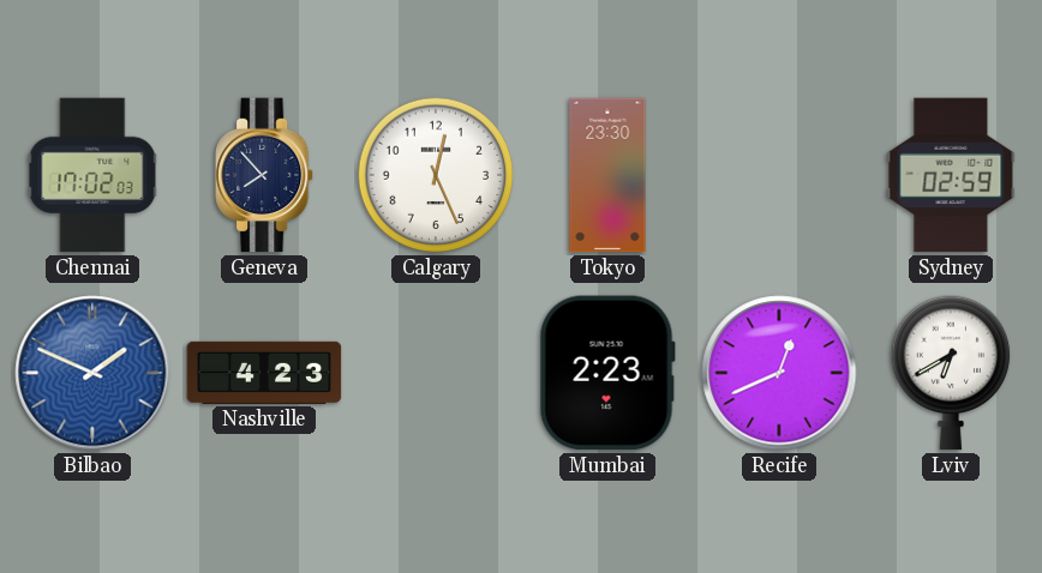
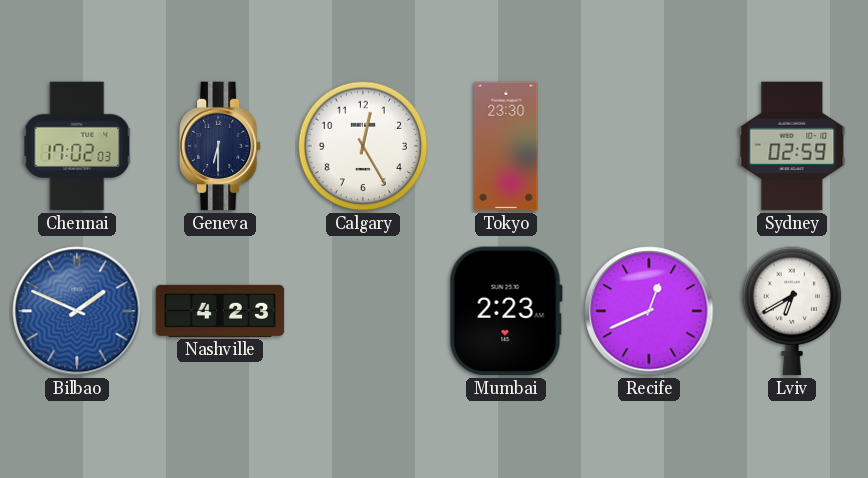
Geneva: 7:53 -> 6:30 (220, 146)
Calgary: 12:26 -> 12:25 (363, 146)
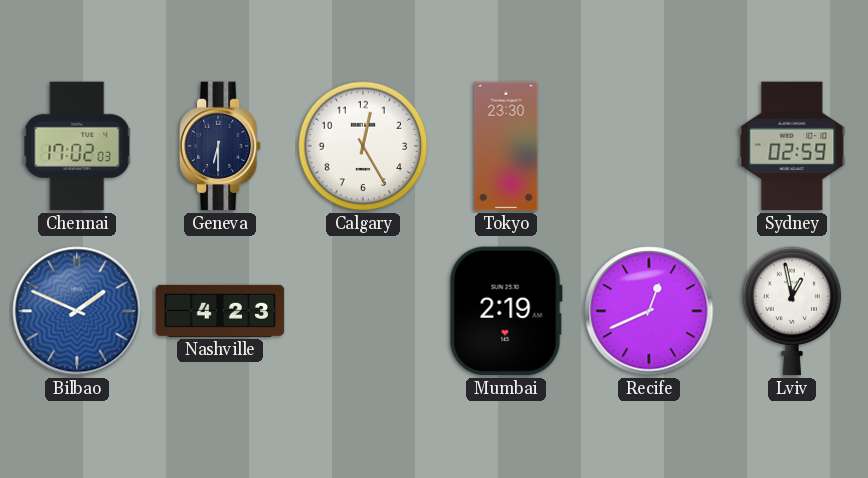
Mumbai: 2:23 -> 2:19 (506, 311)
Lviv: 6:40 -> 12:58 (792, 311)
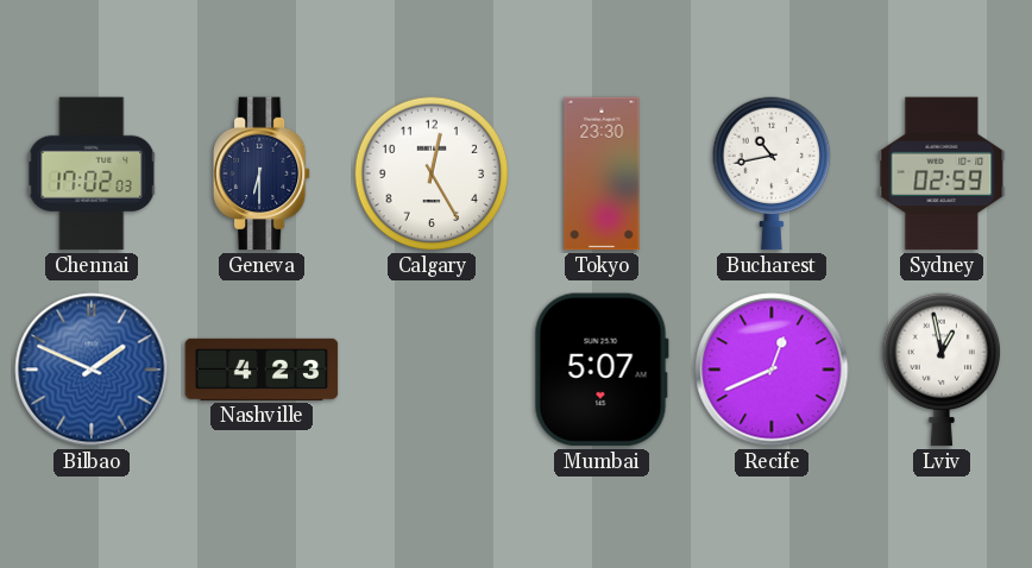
Bucharest: none -> 10:43 (772, 173)
Mumbai: 2:19 -> 5:07 (602, 370)
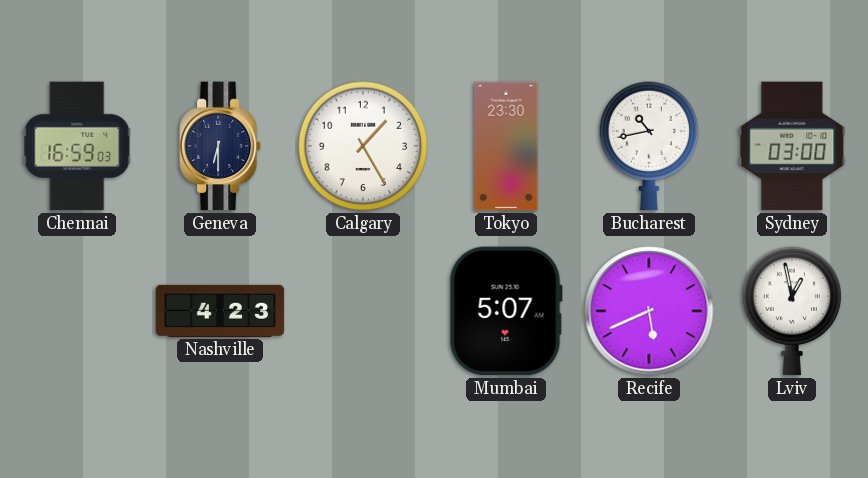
Chennai: 17:02 -> 16:59 (77, 146)
Calgary: 12:25 -> 1:25 (363, 146)
Sydney: 02:59 -> 03:00 (792, 146)
Bilbao: 1:49 -> none (92, 370)
Recife: 12:41 -> 5:41 (649, 311)
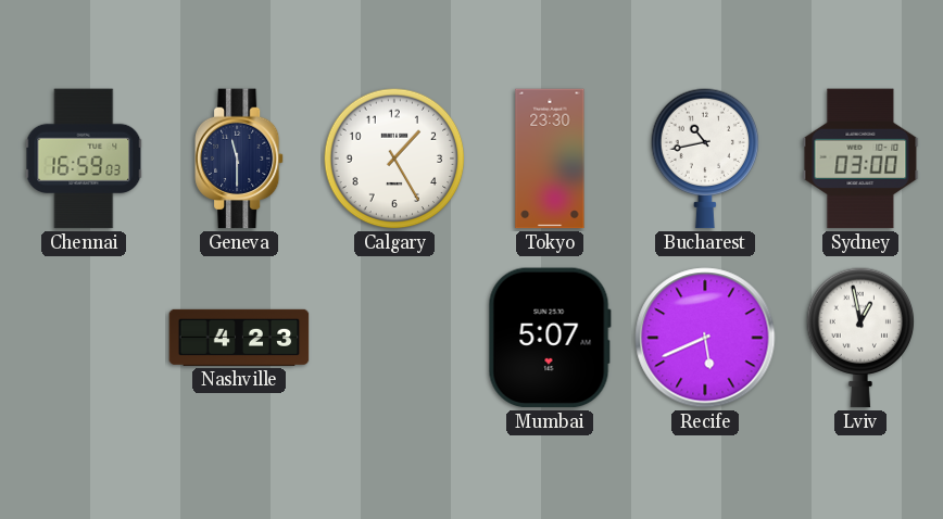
Geneva: 6:30 -> 11:30 (239, 159)
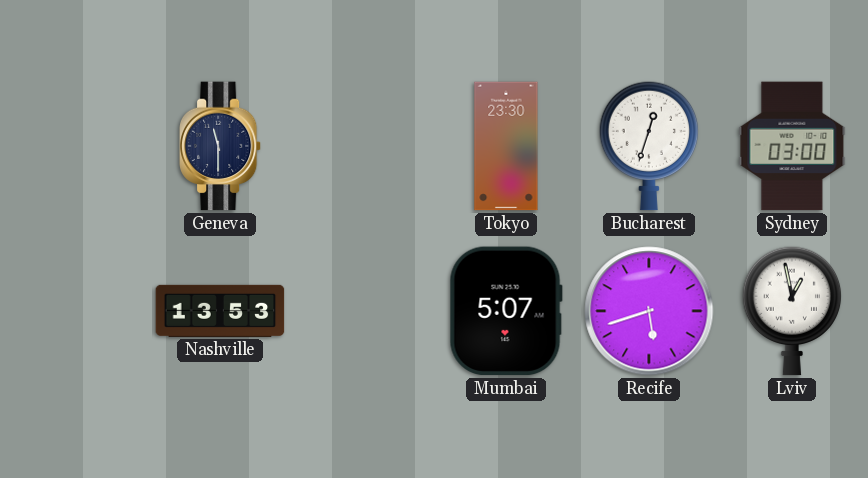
Chennai: 16:59 -> none (84, 159)
Calgary: 1:25 -> none (394, 159)
Bucharest: 10:43 -> 12:33 (649, 146)
Nashville: 4:23 -> 13:53 (220, 311)
Recife: 5:41 -> 5:42 (649, 311)
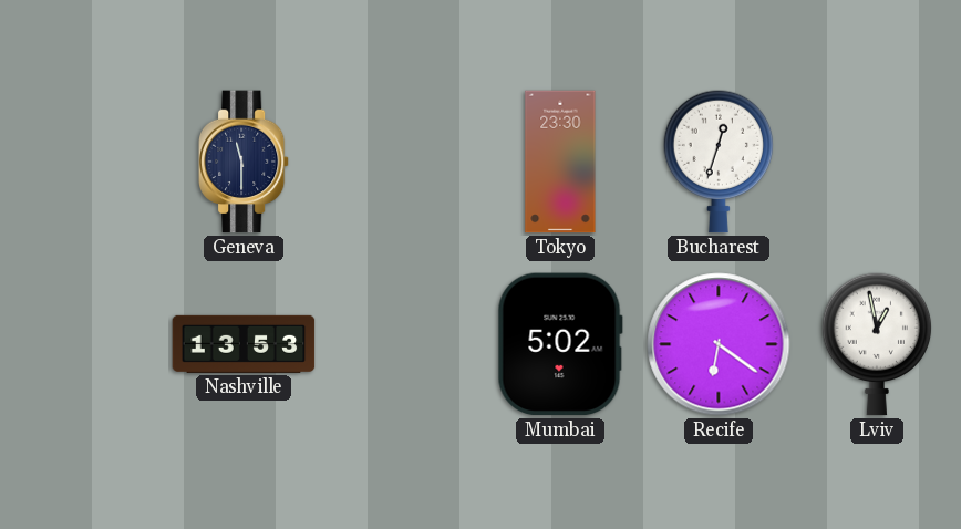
Sydney: 03:00 -> none (792, 146)
Mumbai: 5:07 -> 5:02 (560, 344)
Recife: 5:42 -> 6:21 (719, 344)
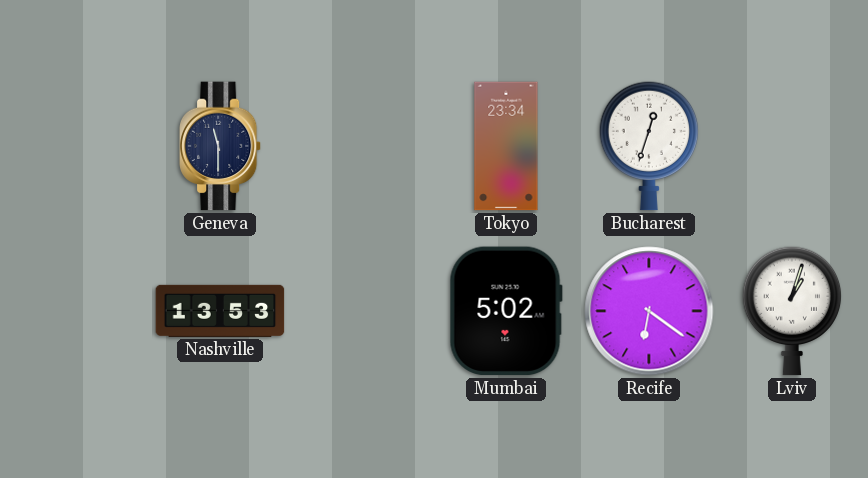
Tokyo: 23:30 -> 23:34 (506, 146)
Lviv: 12:58 -> 1:03 (792, 311)
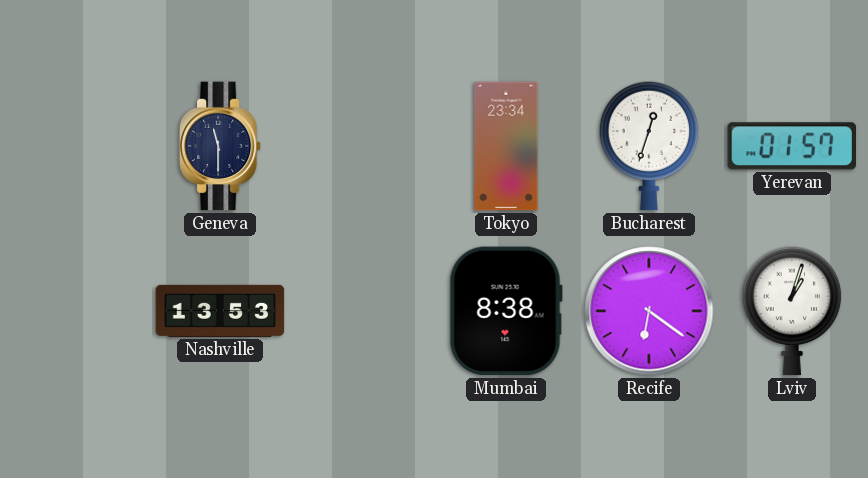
Yerevan: none -> 01:57 (792, 146)
Mumbai: 5:02 -> 8:38 (506, 311)
